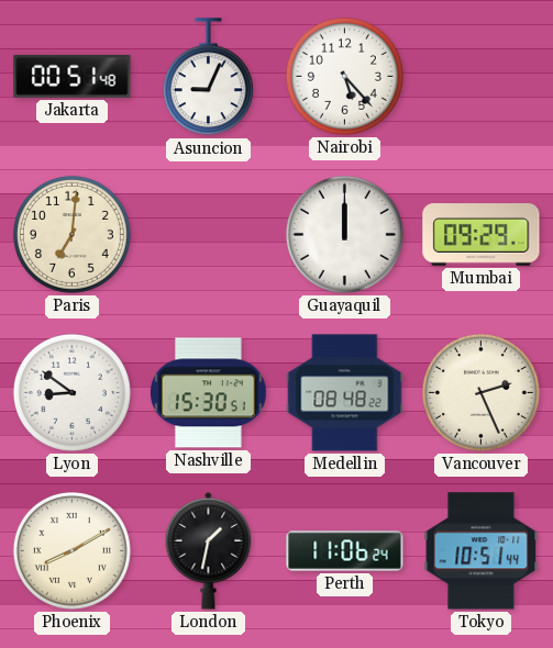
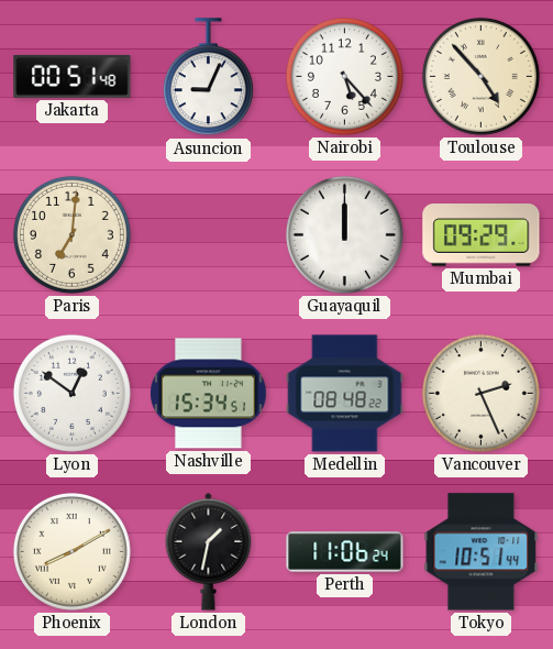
Toulouse: none -> 4:53 (480, 76)
Lyon: 8:51 -> 12:51 (71, 393)
Nashville: 15:30 -> 15:34 (209, 394)
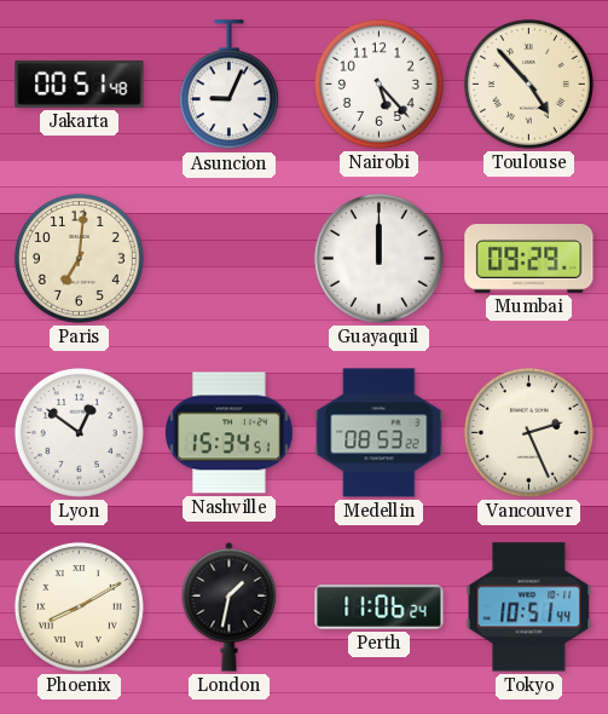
Medellin: 08:48 -> 08:53 (380, 433)
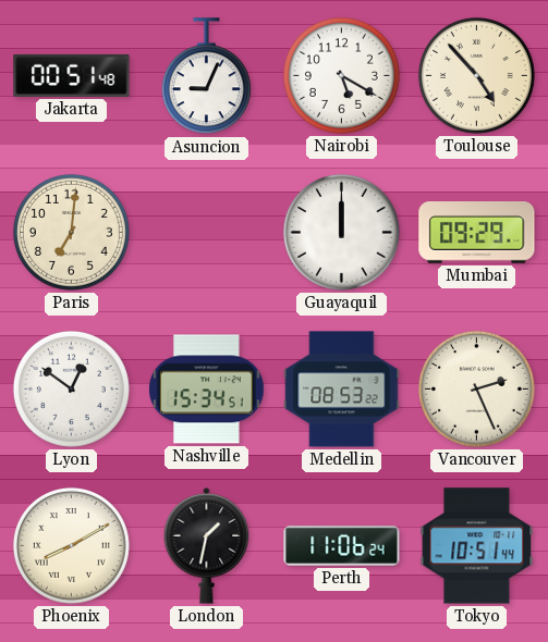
Nairobi: 5:23 -> 5:20 (341, 75)
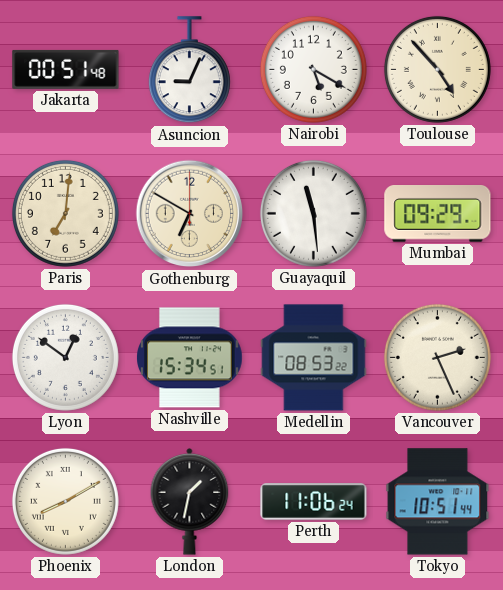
Gothenburg: none -> 6:50 (190, 214)
Guayaquil: 12:00 -> 11:29 (313, 213)
